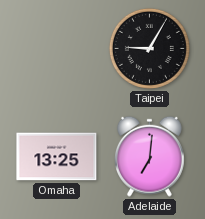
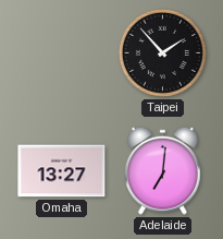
Taipei: 9:05 -> 1:53 (162, 52)
Omaha: 13:25 -> 13:27 (62, 171)
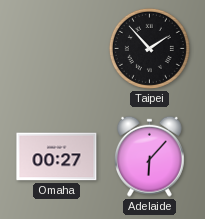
Omaha: 13:27 -> 00:27 (57, 157)
Adelaide: 7:01 -> 6:07 (149, 156)
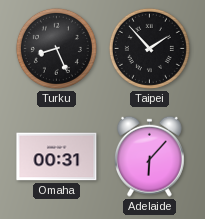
Turku: none -> 8:26 (56, 48)
Omaha: 00:27 -> 00:31 (57, 157)
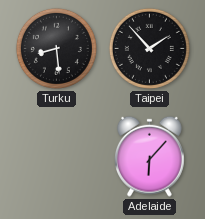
Turku: 8:26 -> 8:29 (56, 48)
Omaha: 00:31 -> none (57, 157)
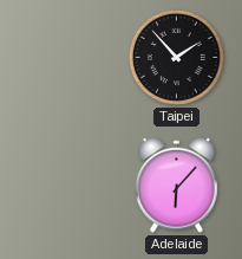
Turku: 8:29 -> none (56, 48)
